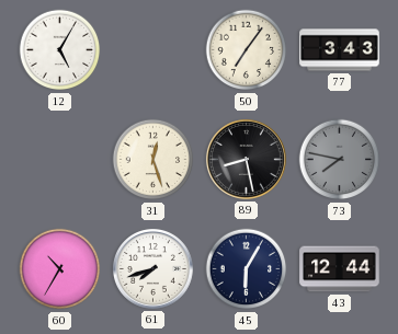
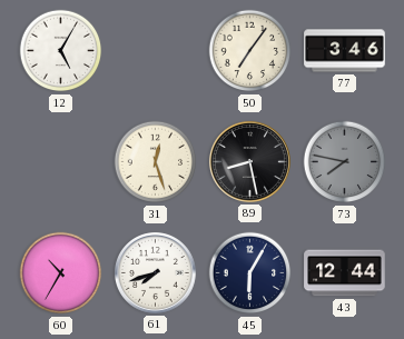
77: 3:43 -> 3:46 (345, 51)
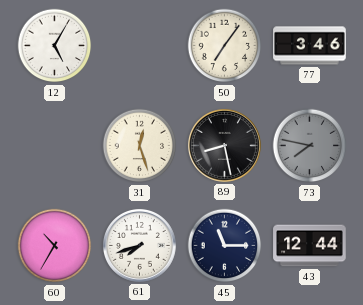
45: 6:05 -> 11:15 (225, 246)
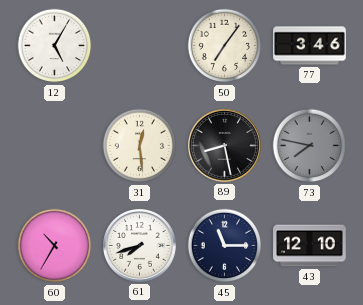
31: 12:27 -> 12:29 (140, 146)
43: 12:44 -> 12:10 (310, 246)
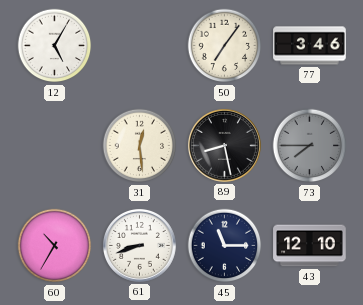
73: 7:47 -> 7:45 (310, 146)
61: 7:42 -> 8:42 (139, 245)
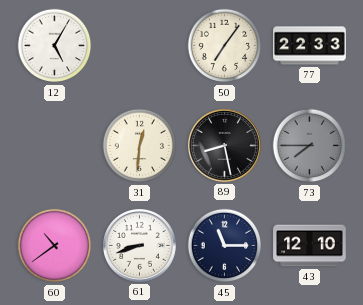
77: 3:46 -> 22:33 (310, 46)
31: 12:29 -> 12:31 (140, 146)
60: 10:35 -> 10:39 (55, 246)
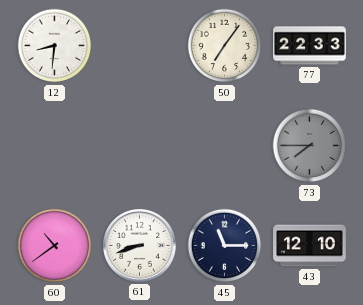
12: 5:05 -> 8:31 (55, 46)
31: 12:31 -> none (140, 146)
89: 8:28 -> none (224, 145)
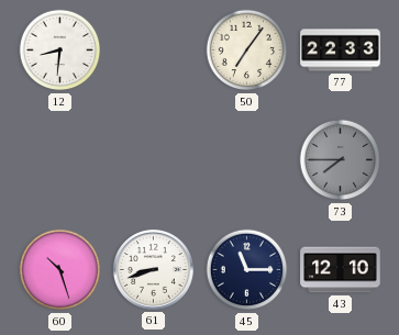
60: 10:39 -> 10:27 (60, 270)
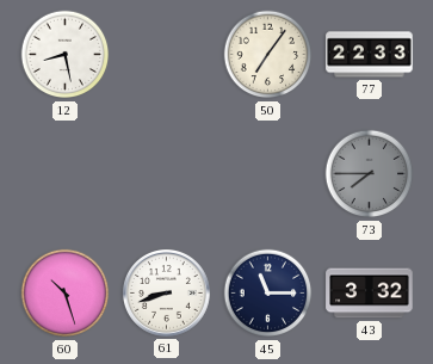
12: 8:31 -> 8:28 (66, 55)
43: 12:10 -> 3:32 (370, 294)
